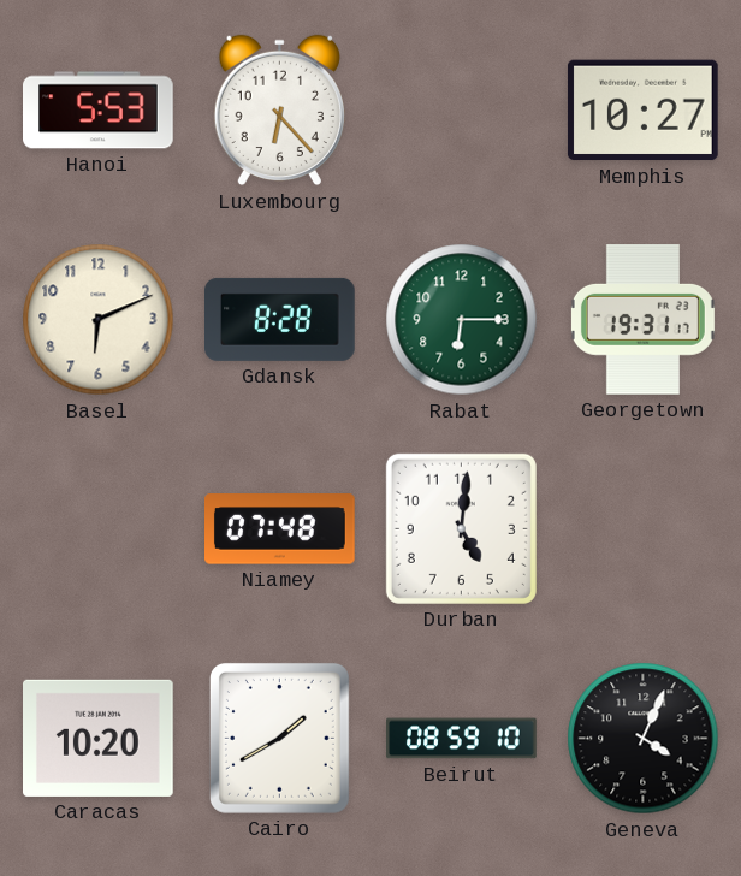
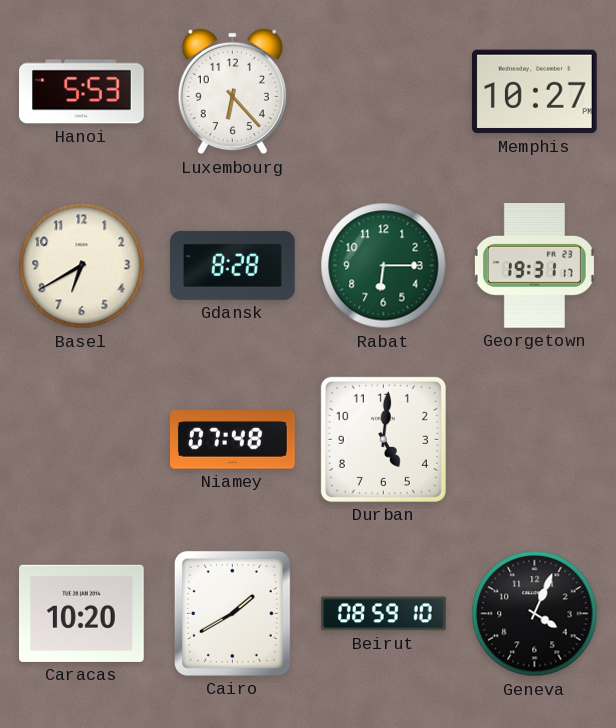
Basel: 6:11 -> 6:40 (82, 266)
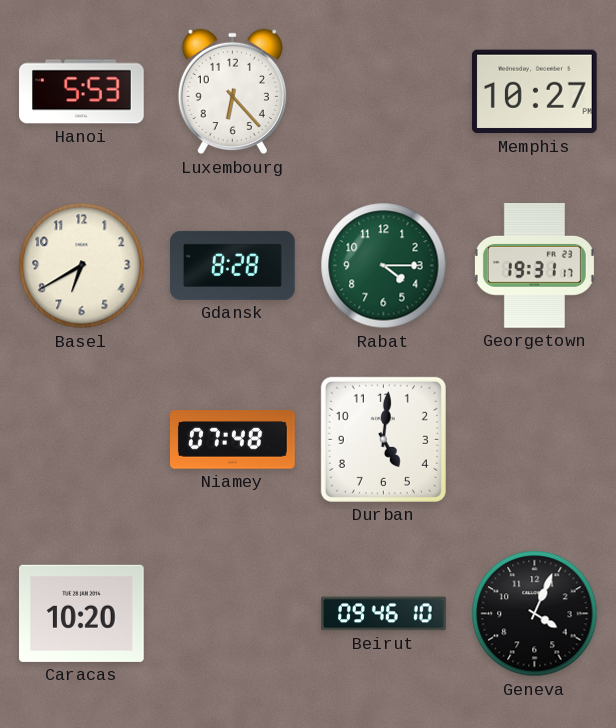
Rabat: 6:15 -> 4:15 (384, 266)
Cairo: 1:40 -> none (232, 613)
Beirut: 08:59 -> 09:46 (384, 614)
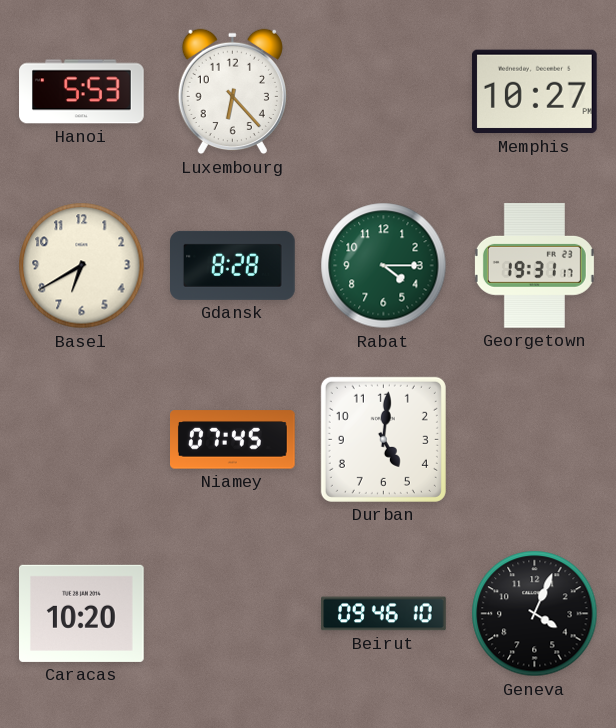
Niamey: 07:48 -> 07:45 (233, 440)
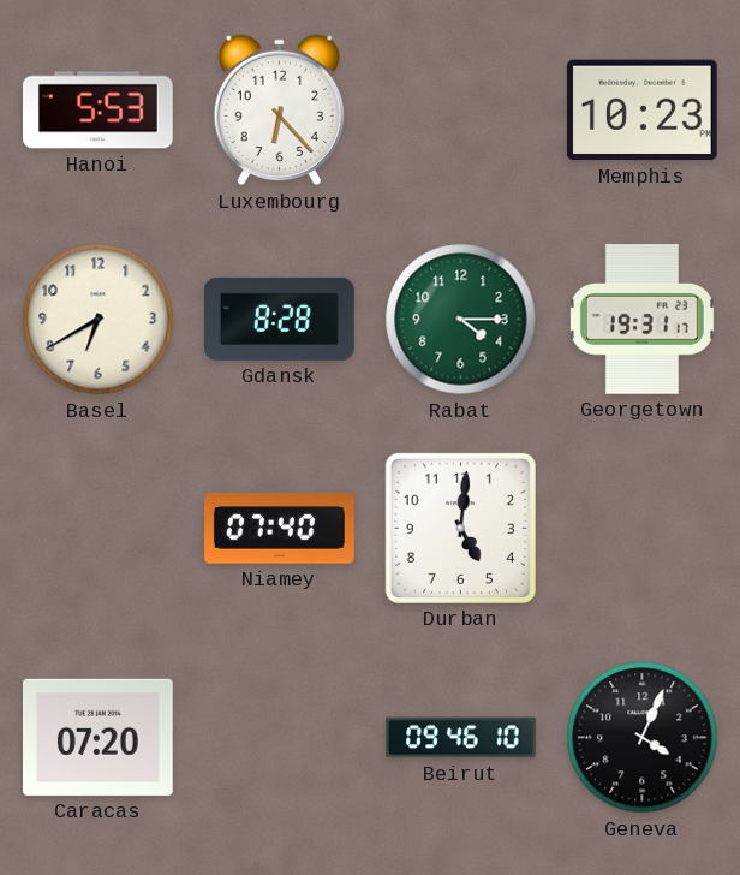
Memphis: 10:27 -> 10:23 (641, 111)
Niamey: 07:45 -> 07:40 (280, 529)
Caracas: 10:20 -> 07:20 (99, 737)
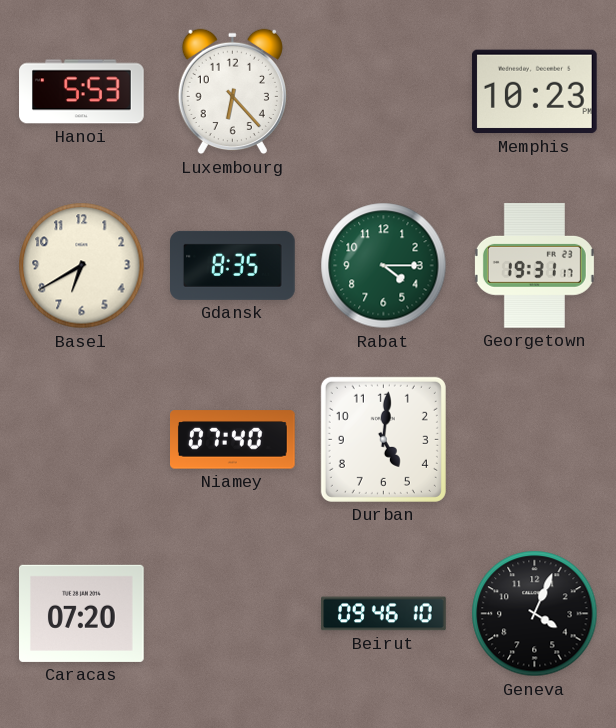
Gdansk: 8:28 -> 8:35 (233, 265)
